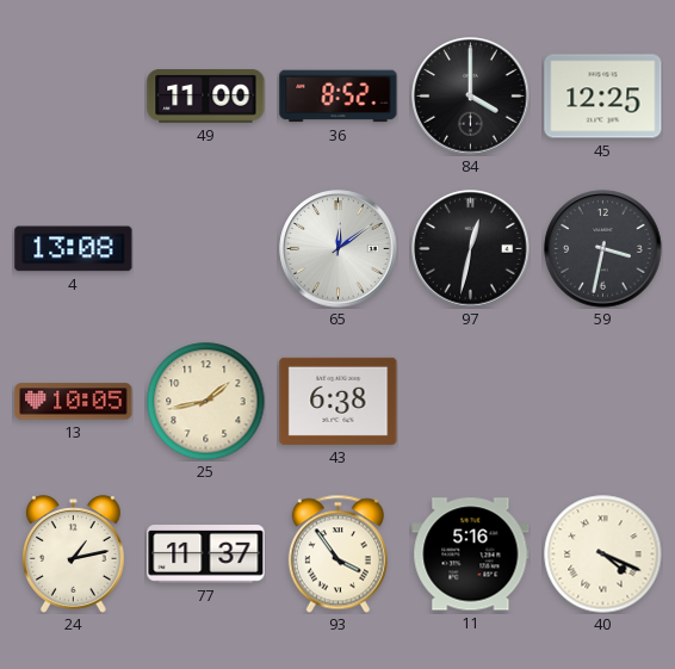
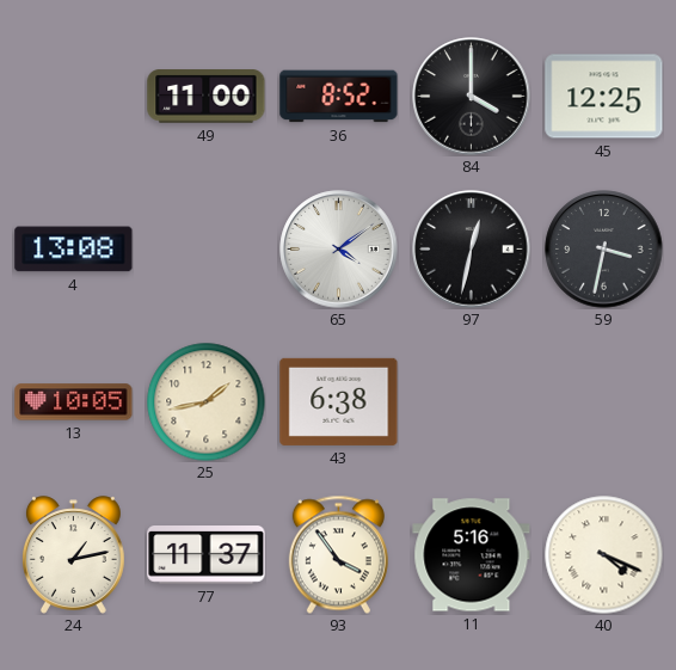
65: 12:09 -> 4:09 (339, 250)
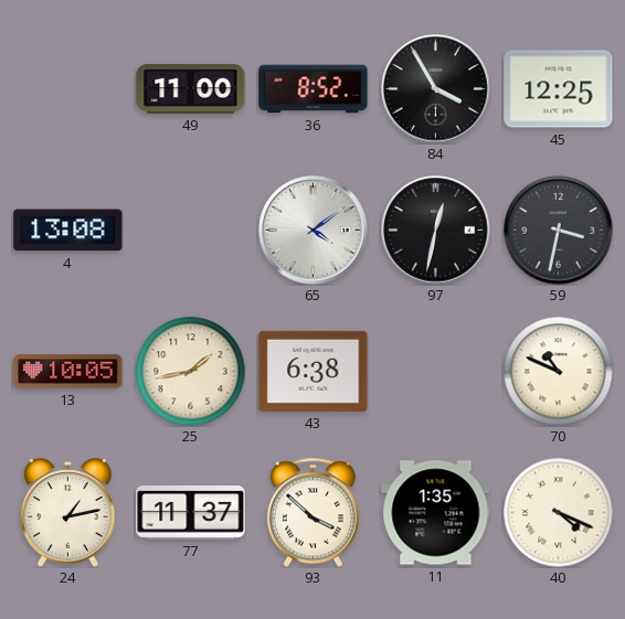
84: 4:00 -> 3:55 (436, 89)
70: none -> 10:49 (559, 372)
93: 3:54 -> 3:52 (312, 512)
11: 5:16 -> 1:35 (436, 513)
